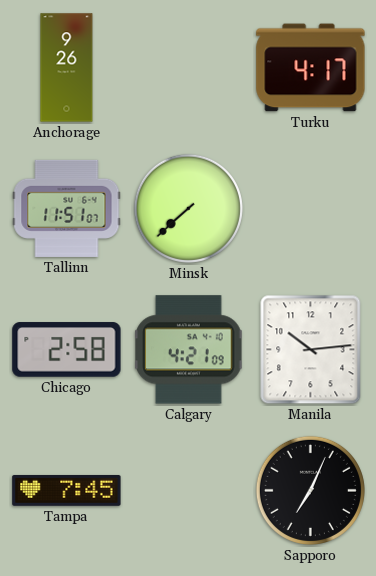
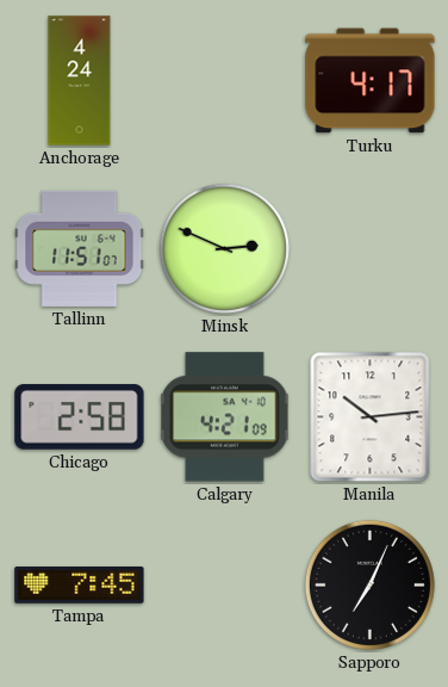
Anchorage: 9:26 -> 4:24 (80, 81)
Minsk: 7:38 -> 2:49 (224, 248)
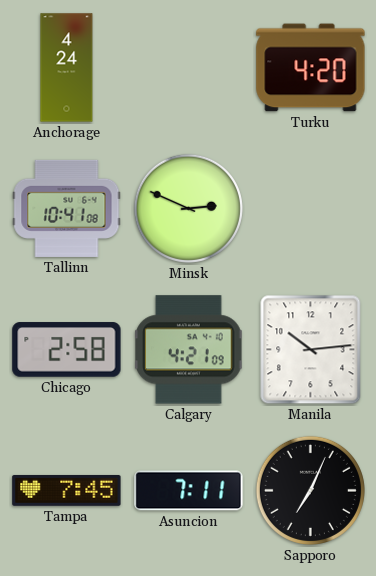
Turku: 4:17 -> 4:20 (311, 68)
Tallinn: 11:51 -> 10:41 (67, 208)
Asuncion: none -> 7:11 (189, 491)
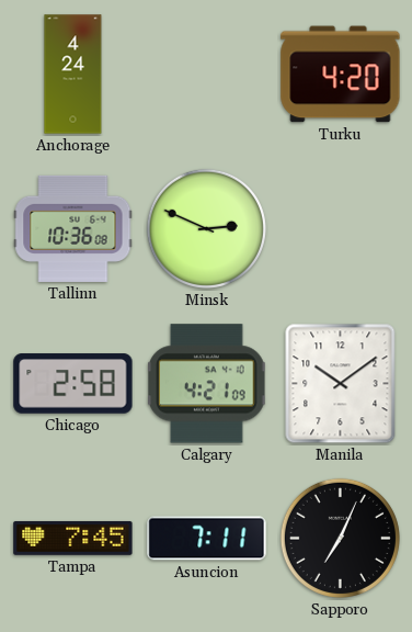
Tallinn: 10:41 -> 10:36 (73, 228)
Manila: 10:14 -> 10:09 (341, 384)
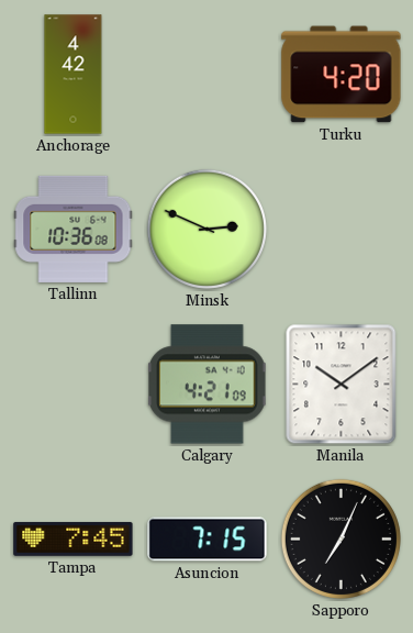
Anchorage: 4:24 -> 4:42 (74, 75)
Chicago: 2:58 -> none (73, 384)
Asuncion: 7:11 -> 7:15 (208, 540)
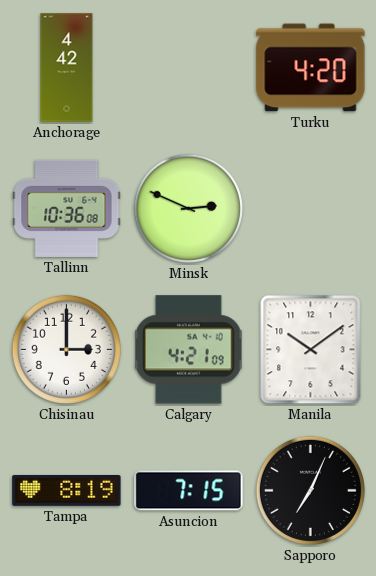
Chisinau: none -> 3:00 (66, 349)
Tampa: 7:45 -> 8:19 (67, 490)
